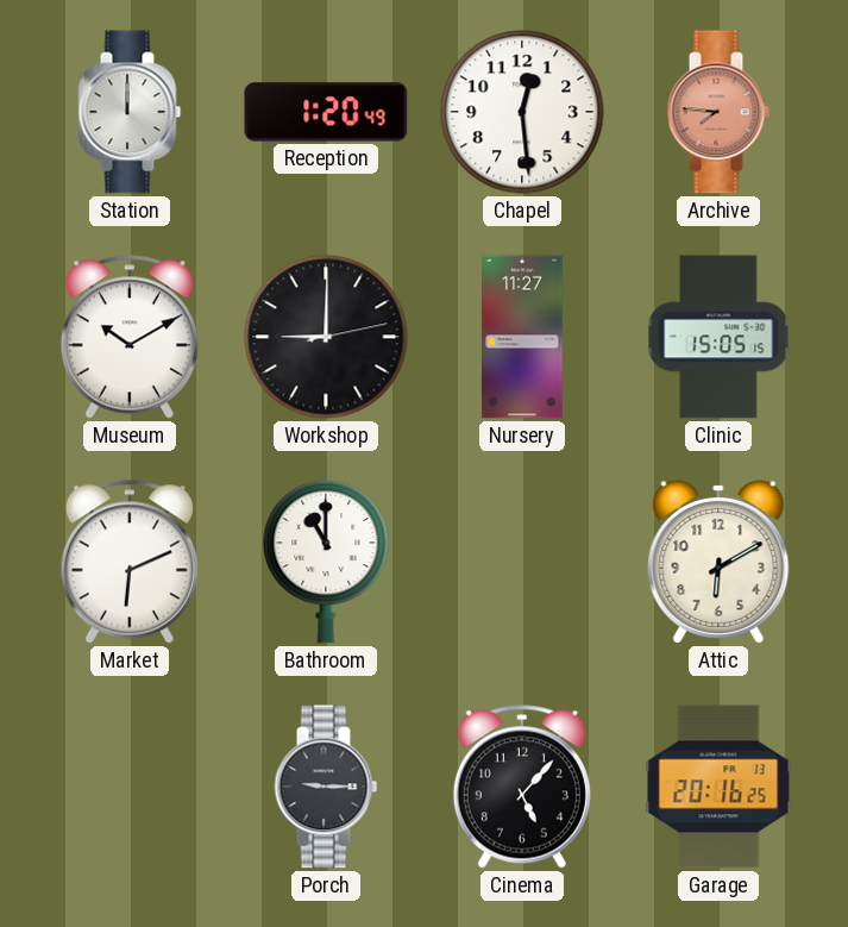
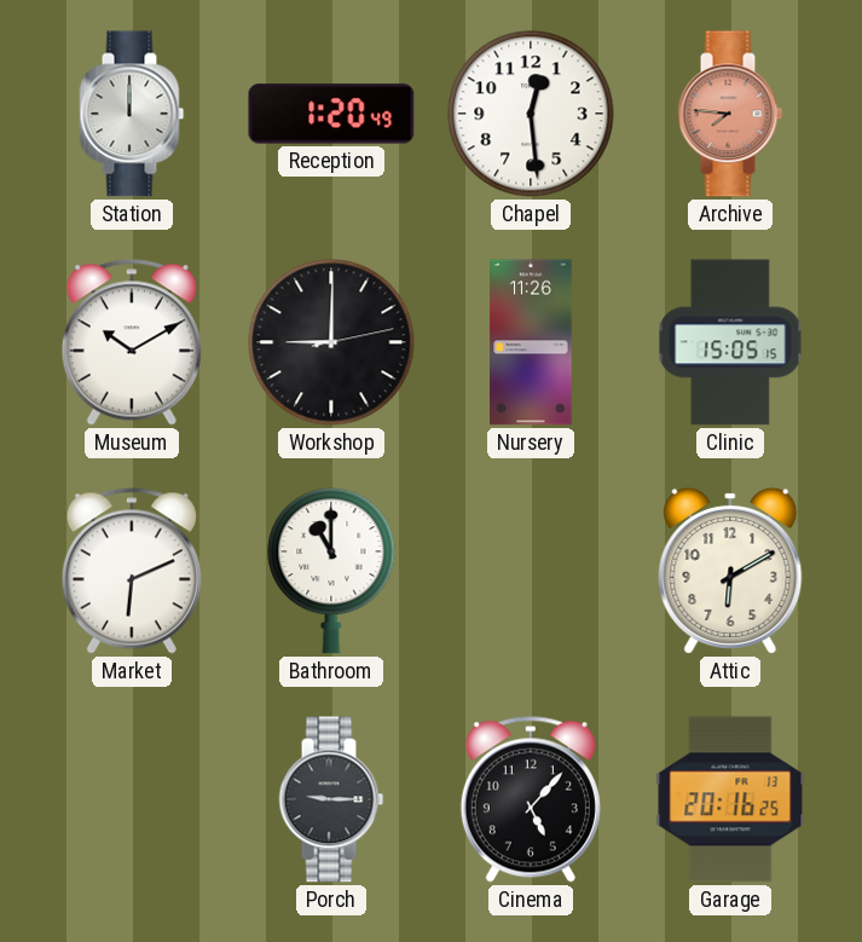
Nursery: 11:27 -> 11:26 (531, 342)
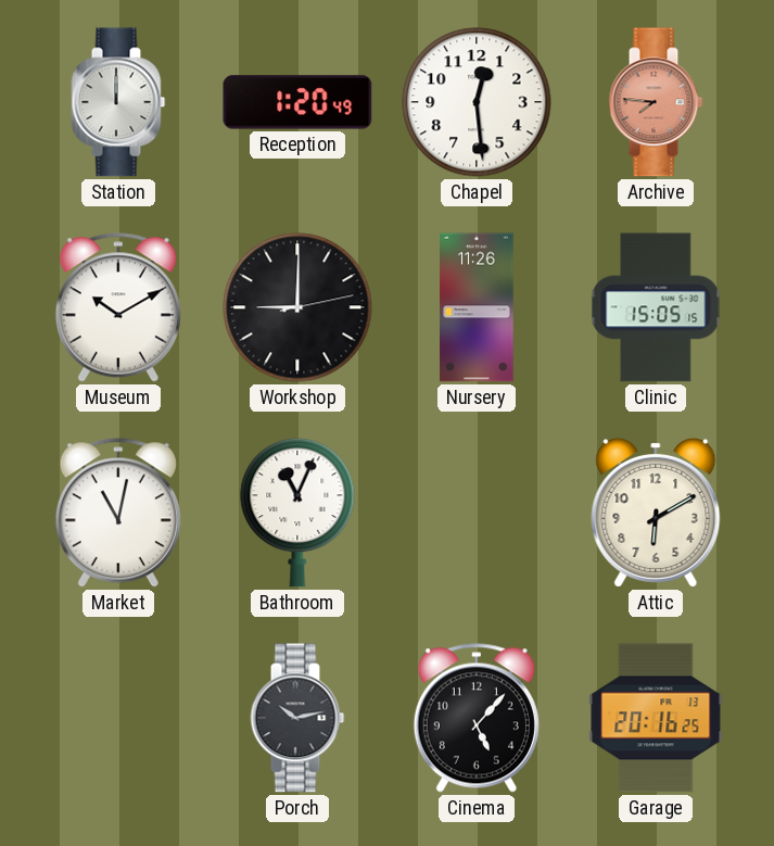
Market: 6:11 -> 11:02 (118, 513)
Bathroom: 11:00 -> 11:04 (297, 514)
Porch: 9:15 -> 10:13 (297, 718)
